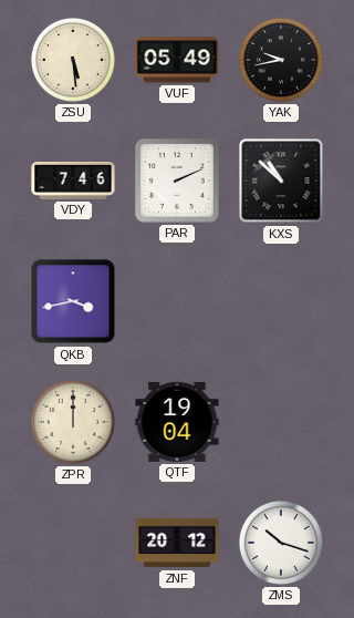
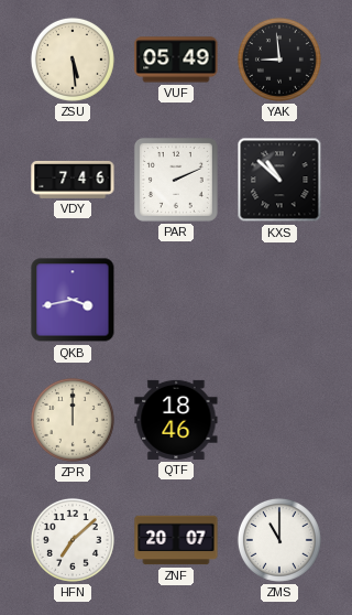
YAK: 9:43 -> 8:59 (279, 60)
QTF: 19:04 -> 18:46 (176, 420)
HFN: none -> 7:08 (73, 540)
ZNF: 20:12 -> 20:07 (176, 540)
ZMS: 10:18 -> 11:00 (279, 540)
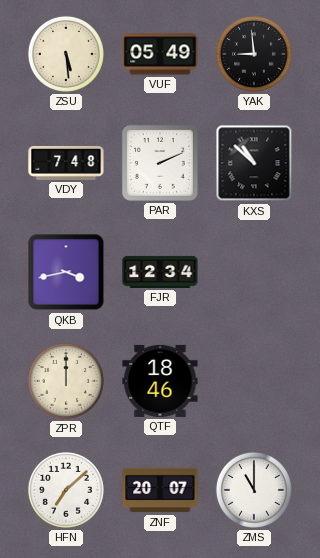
VDY: 7:46 -> 7:48 (66, 163)
FJR: none -> 12:34 (160, 272)
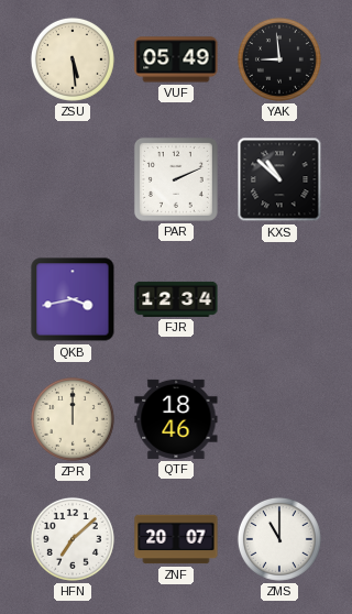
VDY: 7:48 -> none (66, 163)
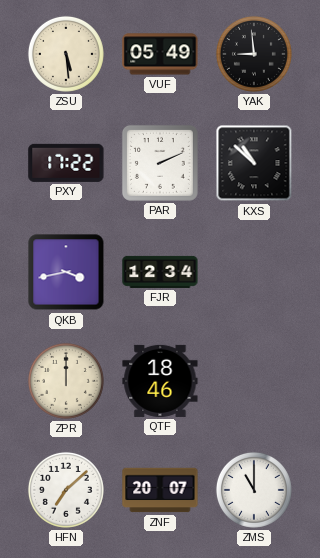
PXY: none -> 17:22 (66, 163)
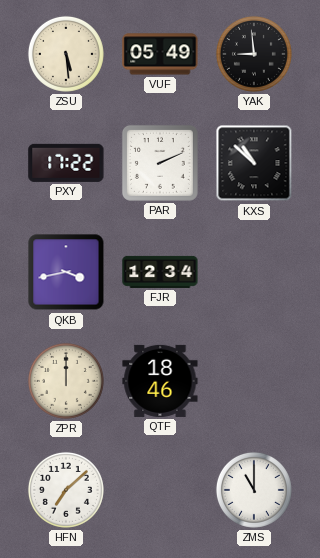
ZNF: 20:07 -> none (160, 490)
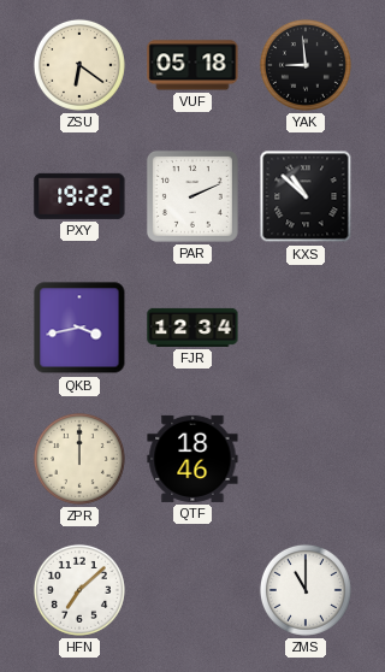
ZSU: 5:29 -> 6:21 (79, 65)
VUF: 05:49 -> 05:18 (192, 65)
PXY: 17:22 -> 19:22 (79, 196)
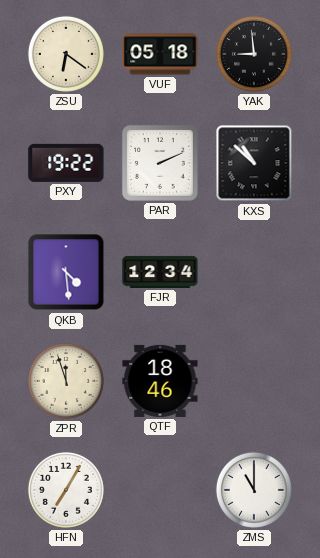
QKB: 3:43 -> 4:29 (66, 272)
ZPR: 12:00 -> 11:57 (66, 381)
HFN: 7:08 -> 7:05 (66, 490)
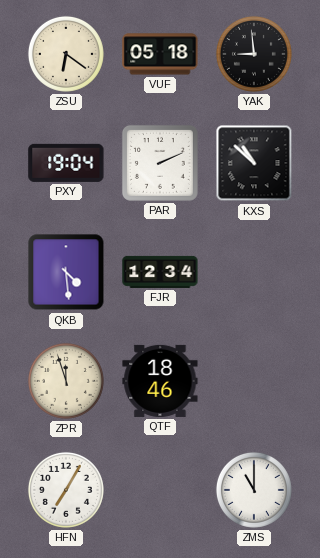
PXY: 19:22 -> 19:04 (66, 163)
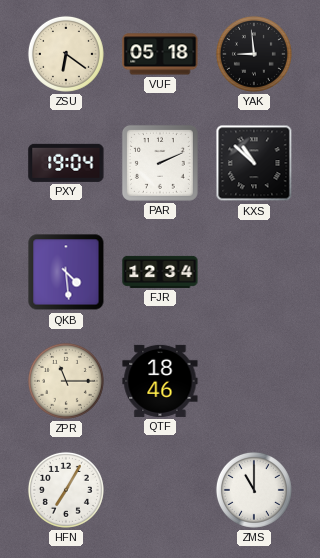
ZPR: 11:57 -> 11:15 (66, 381)
